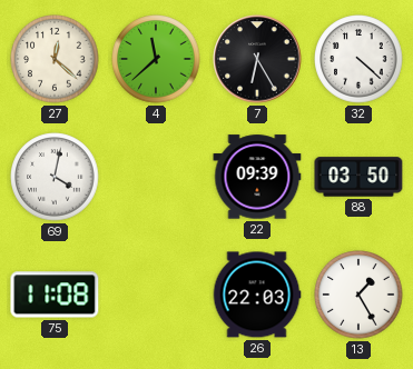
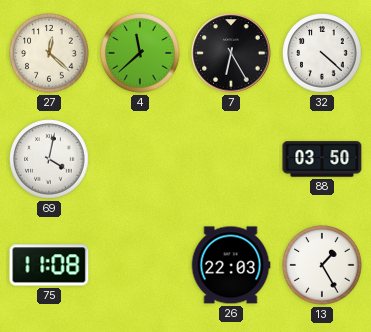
22: 09:39 -> none (257, 177)
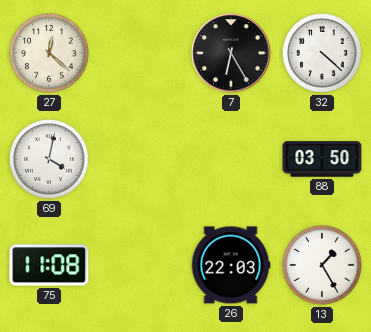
4: 11:38 -> none (140, 53)
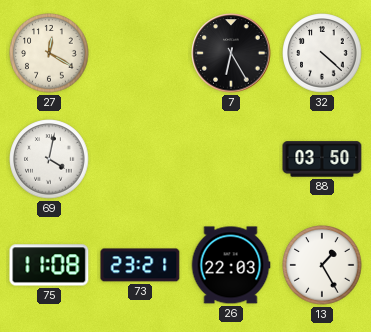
27: 12:22 -> 12:20 (49, 53)
73: none -> 23:21 (140, 265)
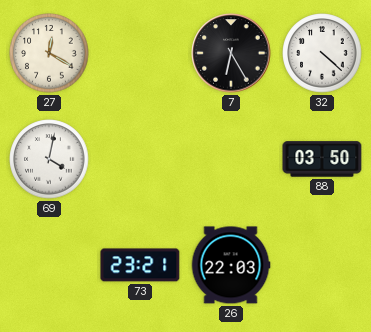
75: 11:08 -> none (49, 265)
13: 1:25 -> none (322, 265)
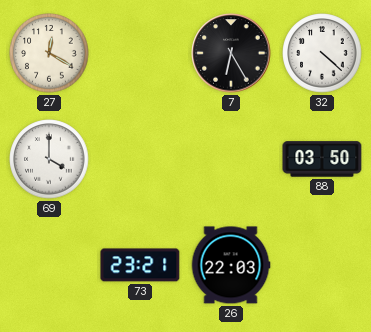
69: 4:02 -> 4:00 (49, 159)
